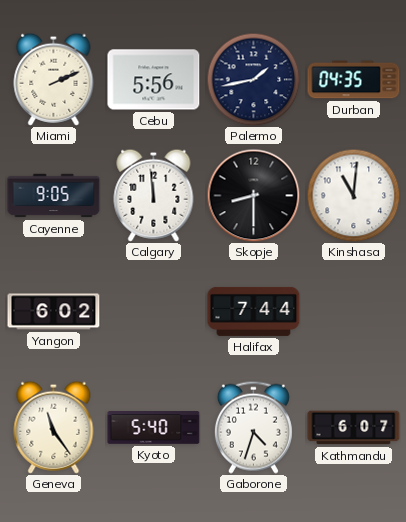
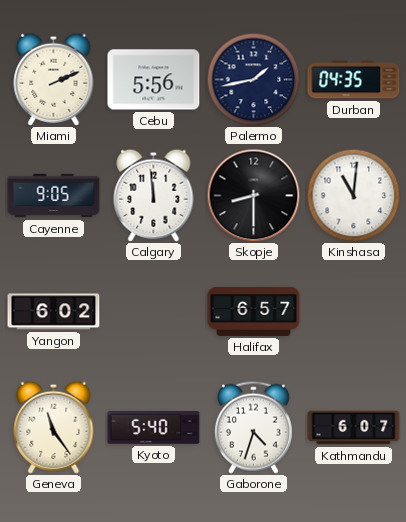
Halifax: 7:44 -> 6:57 (254, 311)
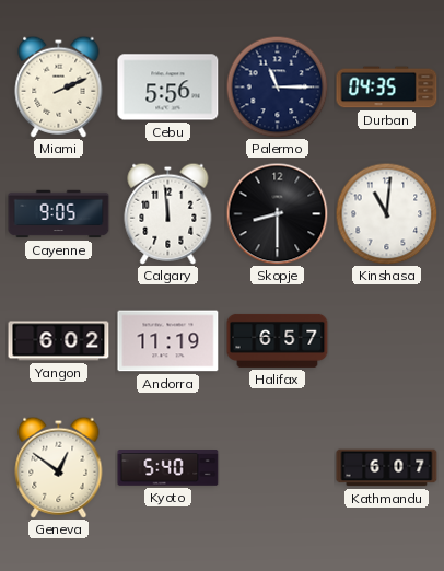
Palermo: 1:43 -> 11:15 (277, 86)
Andorra: none -> 11:19 (168, 341)
Geneva: 11:24 -> 12:51 (59, 467)
Gaborone: 4:33 -> none (253, 427)
